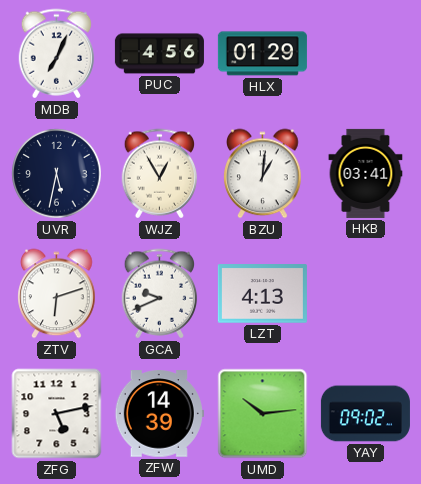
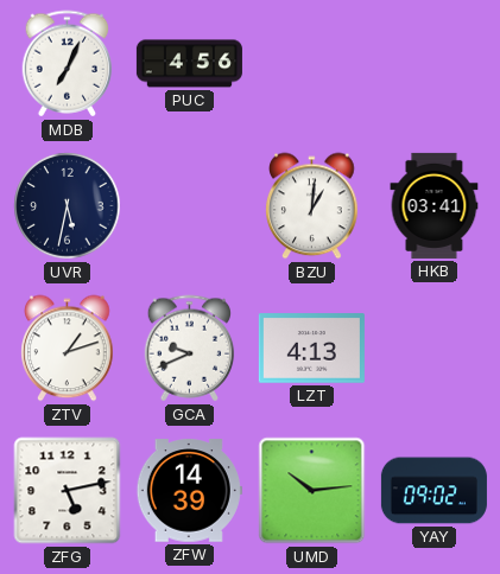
HLX: 01:29 -> none (262, 54)
WJZ: 12:55 -> none (160, 174)
ZTV: 6:12 -> 1:12 (68, 349)
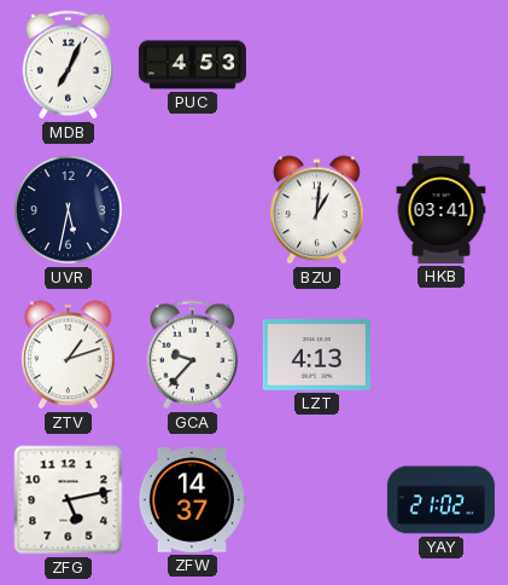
PUC: 4:56 -> 4:53 (192, 65)
GCA: 9:41 -> 9:37 (193, 355)
ZFW: 14:39 -> 14:37 (192, 500)
UMD: 10:14 -> none (312, 491)
YAY: 09:02 -> 21:02 (440, 500)
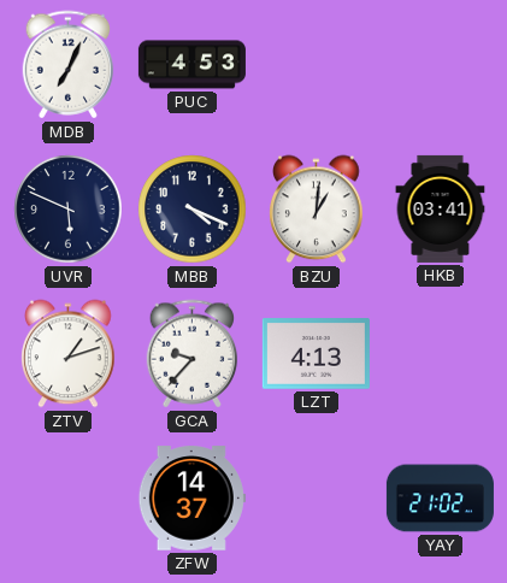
UVR: 5:32 -> 5:49 (69, 210)
MBB: none -> 4:19 (193, 210)
ZFG: 5:13 -> none (69, 500)
